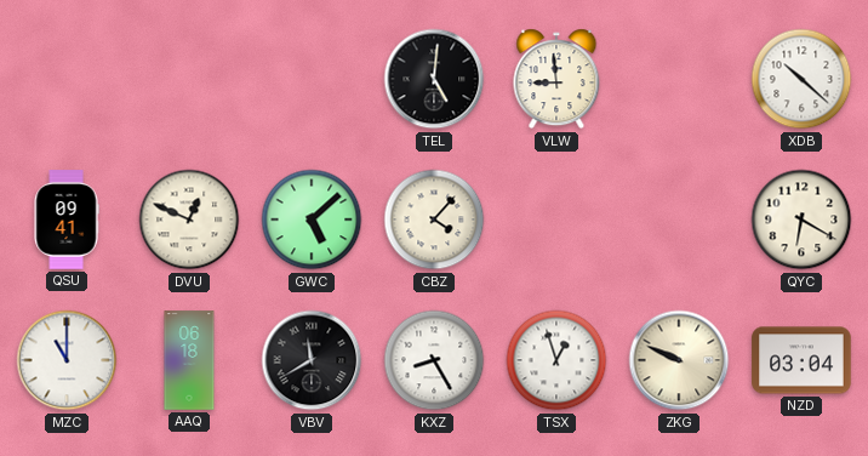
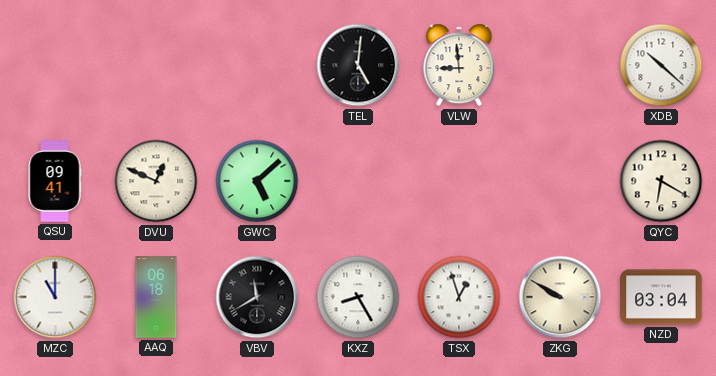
CBZ: 4:07 -> none (434, 220)
ZKG: 9:49 -> 9:50 (560, 297)
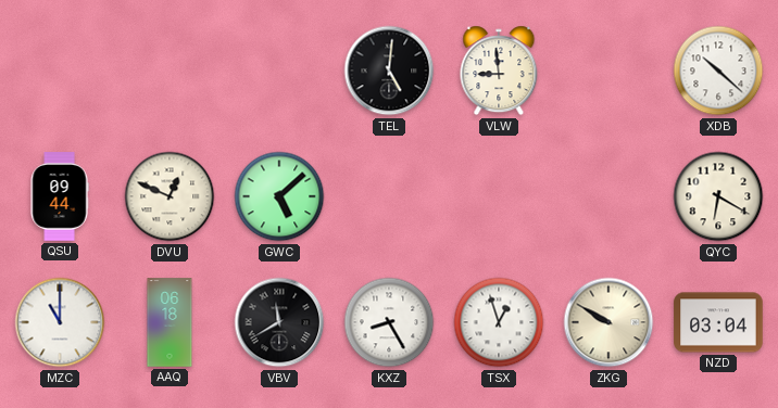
QSU: 09:41 -> 09:44 (60, 196)
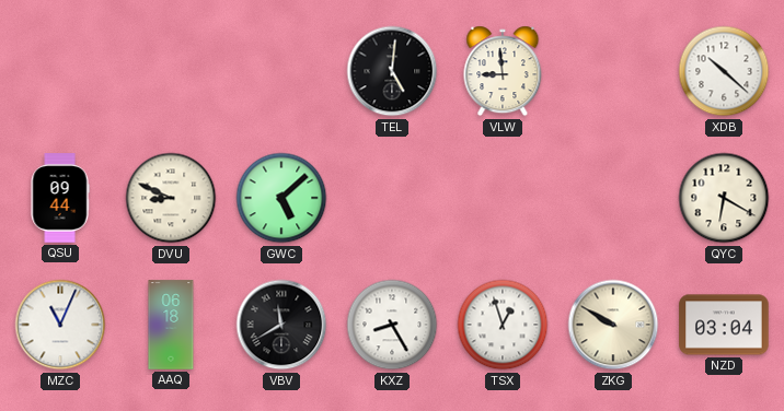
DVU: 12:49 -> 8:49 (171, 198)
MZC: 11:00 -> 11:04 (60, 325)
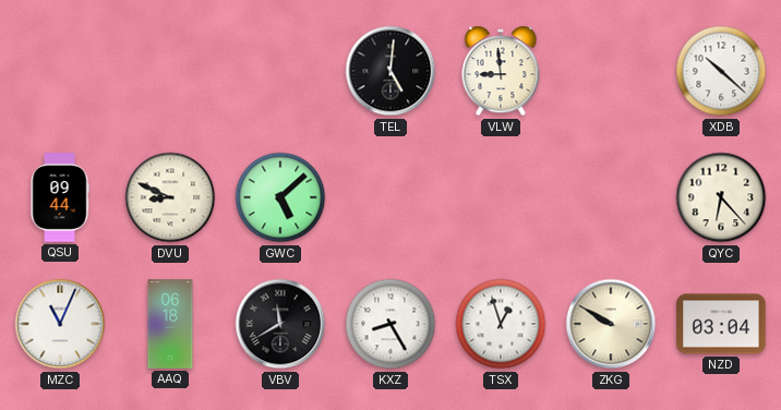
QYC: 6:20 -> 6:23 (721, 197)
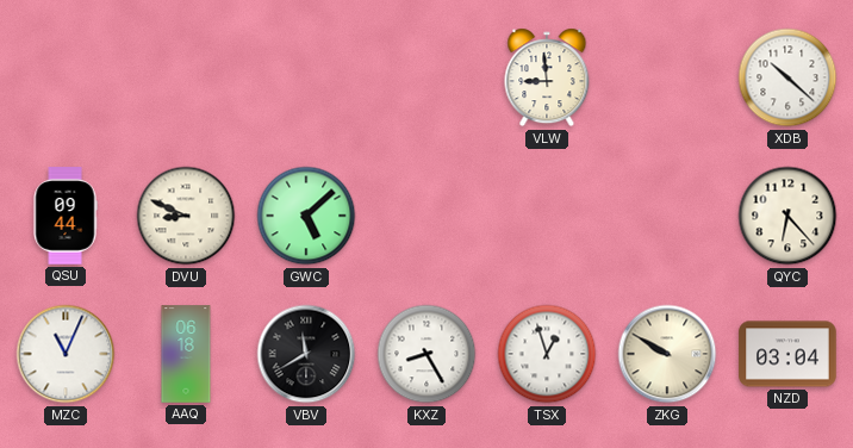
TEL: 5:01 -> none (390, 71)
